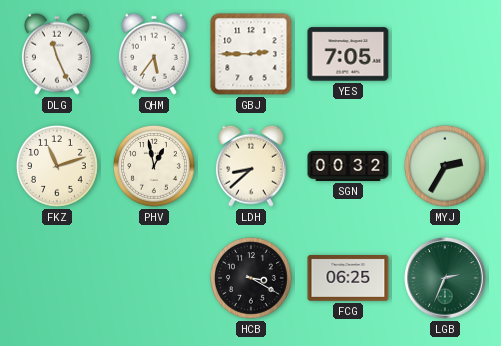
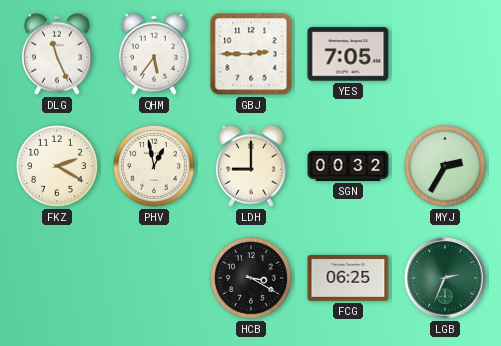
FKZ: 11:12 -> 2:20 (57, 166)
LDH: 8:38 -> 9:00 (251, 166)
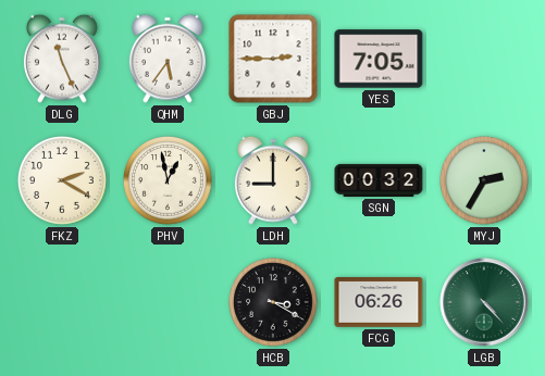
FCG: 06:25 -> 06:26 (379, 303)
LGB: 2:34 -> 4:23 (484, 302)
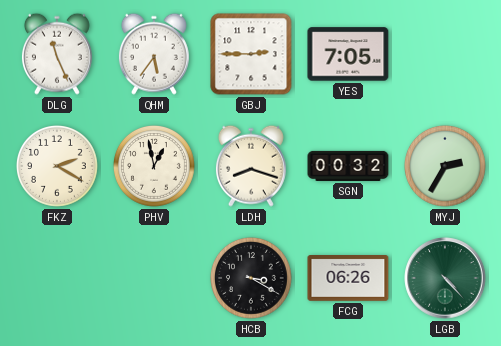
LDH: 9:00 -> 8:18 (251, 166)
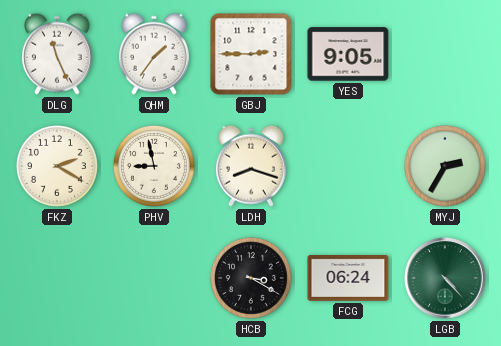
QHM: 5:36 -> 1:36 (154, 54)
YES: 7:05 -> 9:05 (348, 54)
PHV: 12:58 -> 8:58 (154, 166)
SGN: 00:32 -> none (348, 166)
FCG: 06:26 -> 06:24 (348, 279)
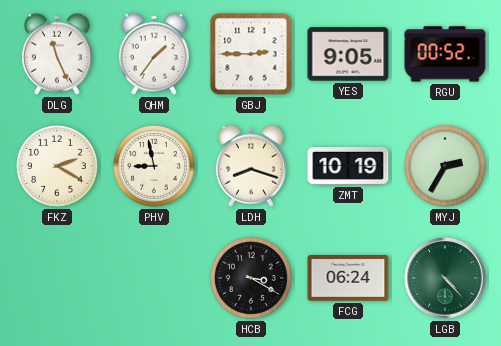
RGU: none -> 00:52 (445, 54)
ZMT: none -> 10:19 (348, 166)
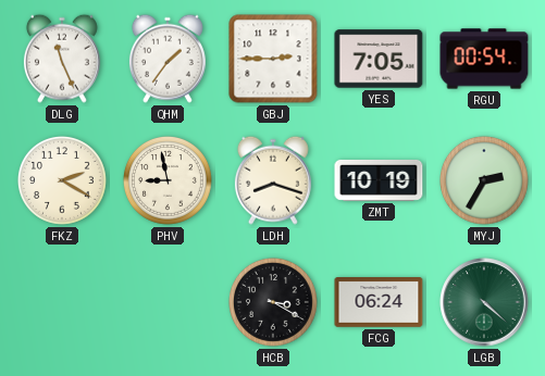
YES: 9:05 -> 7:05 (379, 59)
RGU: 00:52 -> 00:54 (484, 59)
LGB: 4:23 -> 4:22 (484, 302)
